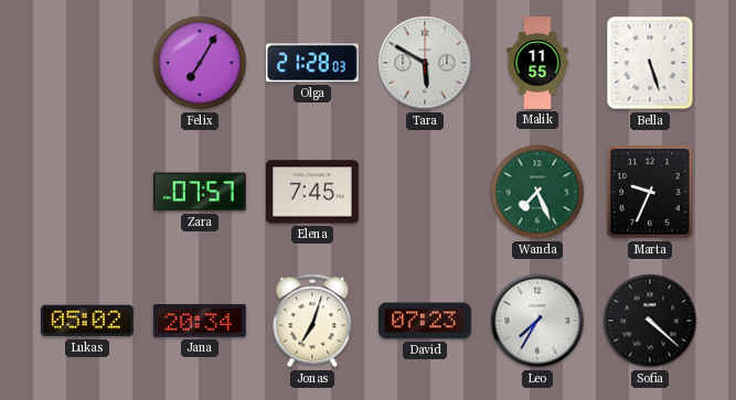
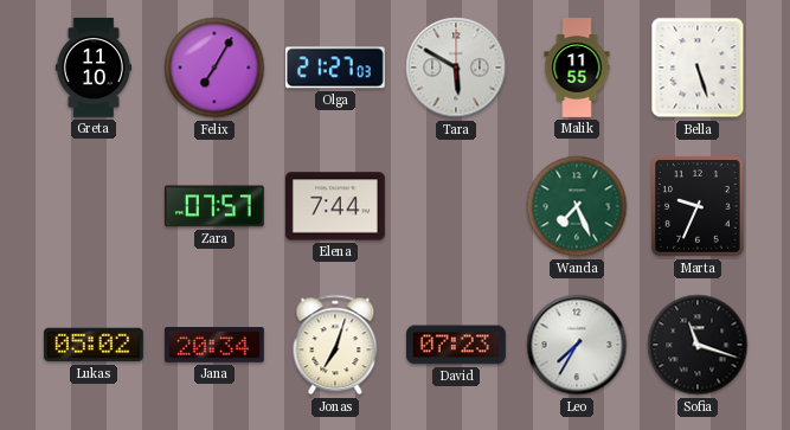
Greta: none -> 11:10 (94, 69)
Olga: 21:28 -> 21:27 (335, 68)
Elena: 7:45 -> 7:44 (335, 206)
Sofia: 4:22 -> 11:18 (698, 345)
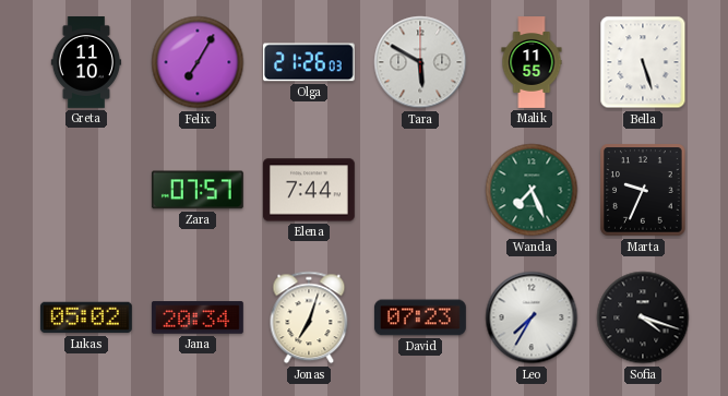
Olga: 21:27 -> 21:26 (309, 62)
Sofia: 11:18 -> 4:18 (643, 317)
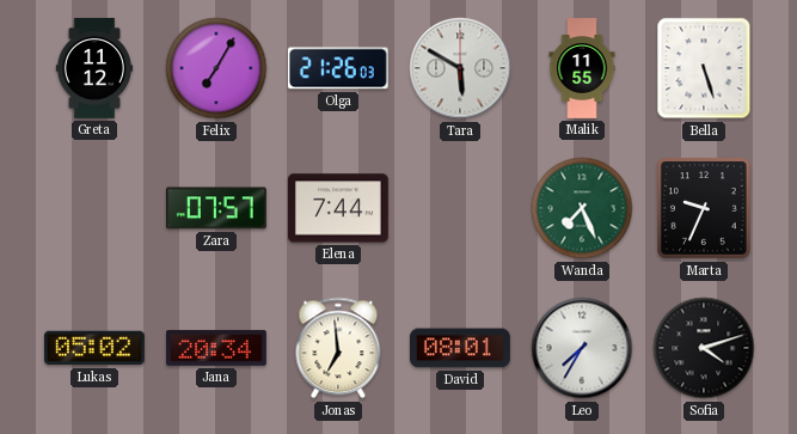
Greta: 11:10 -> 11:12 (94, 69)
Jonas: 7:03 -> 6:59 (338, 348)
David: 07:23 -> 08:01 (460, 348)
Sofia: 4:18 -> 4:12 (704, 348)
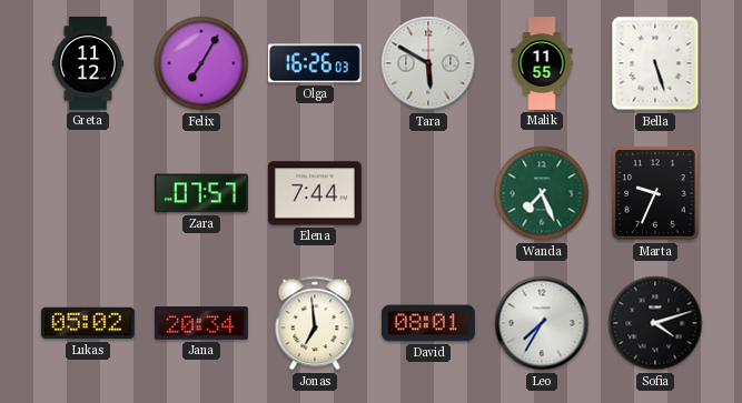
Olga: 21:26 -> 16:26 (315, 63)
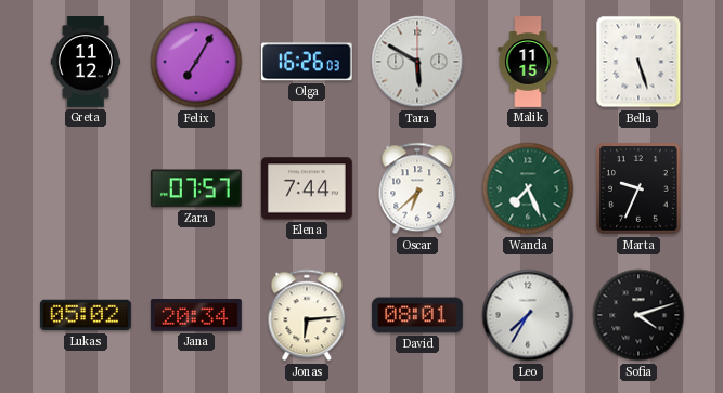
Malik: 11:55 -> 11:15 (528, 62)
Oscar: none -> 6:38 (417, 188)
Jonas: 6:59 -> 6:14 (307, 315)
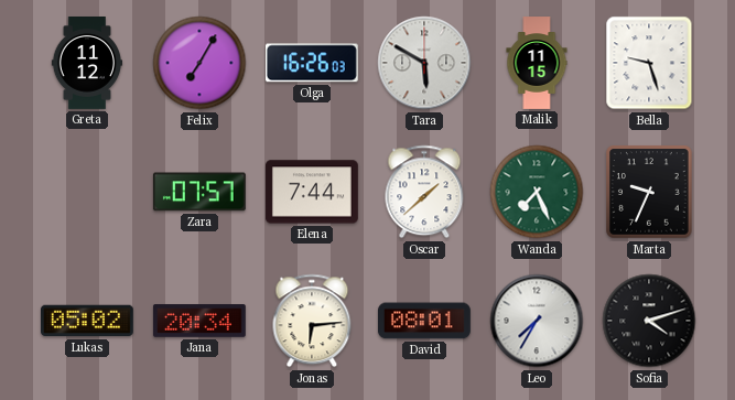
Bella: 5:27 -> 9:27 (649, 63)
Oscar: 6:38 -> 1:38 (424, 192)
